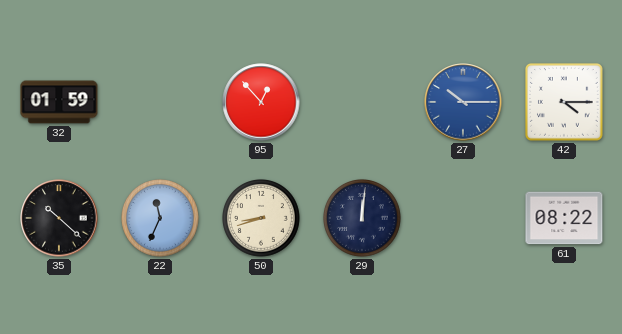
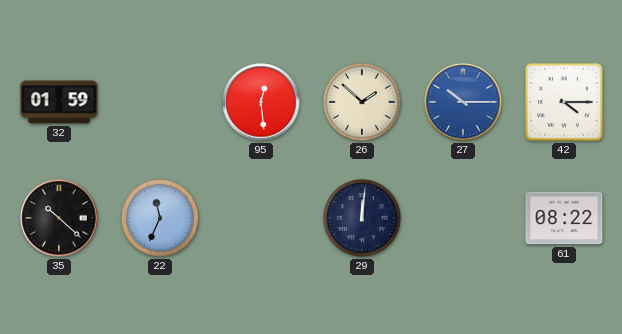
95: 12:53 -> 12:29 (261, 102)
26: none -> 1:52 (363, 103)
50: 8:42 -> none (262, 219)
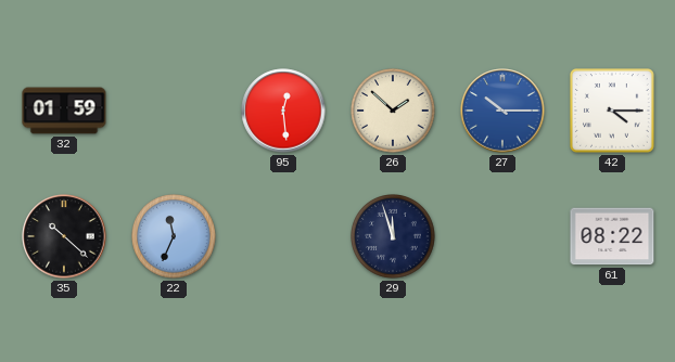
29: 12:01 -> 11:57 (394, 237)
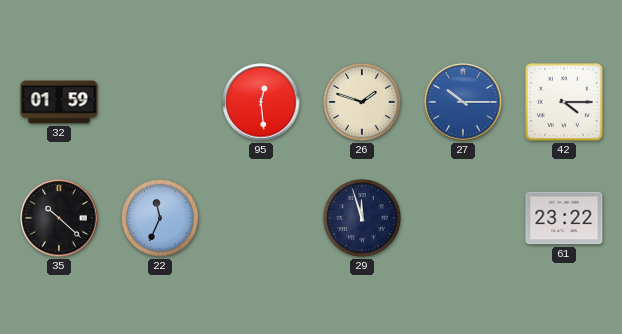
26: 1:52 -> 1:48 (363, 103)
61: 08:22 -> 23:22 (564, 218)
